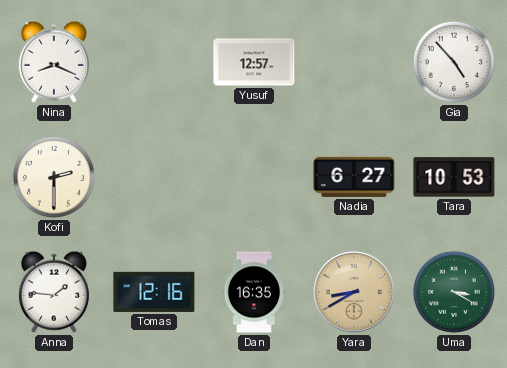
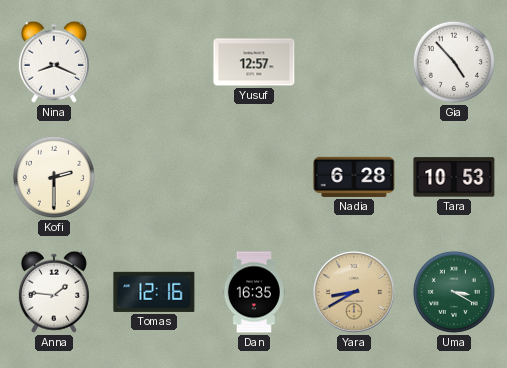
Nadia: 6:27 -> 6:28 (354, 177)
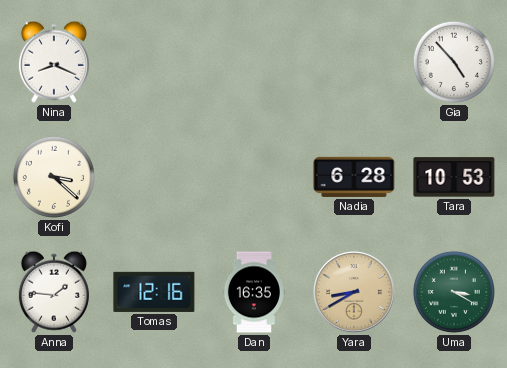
Yusuf: 12:57 -> none (254, 62)
Kofi: 2:30 -> 3:22 (54, 177)
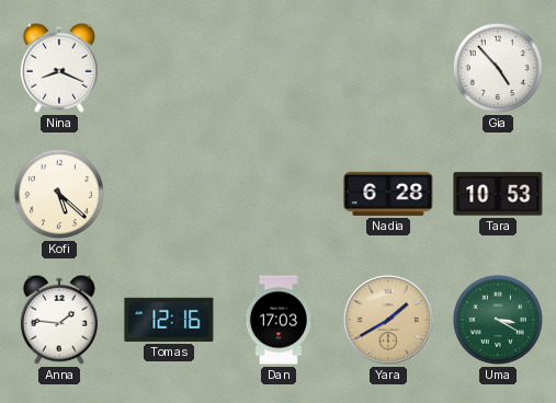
Kofi: 3:22 -> 5:22 (59, 194)
Dan: 16:35 -> 17:03 (279, 320)
Yara: 8:40 -> 1:40 (389, 321)
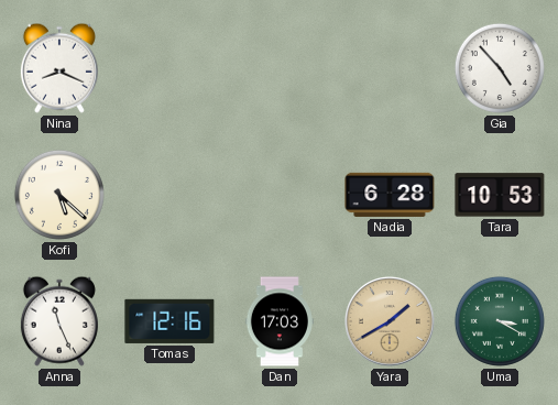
Anna: 1:46 -> 11:26 (59, 321)
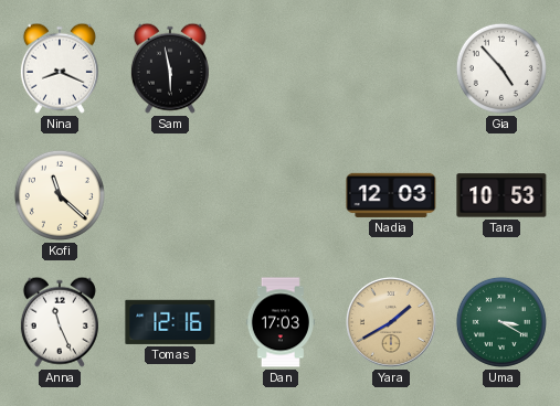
Sam: none -> 5:58 (170, 68)
Kofi: 5:22 -> 11:22 (60, 195)
Nadia: 6:28 -> 12:03 (391, 195)
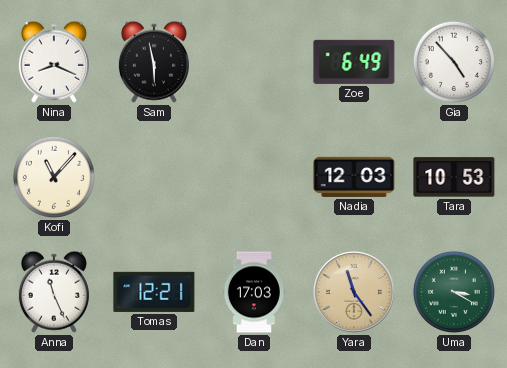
Zoe: none -> 6:49 (354, 62)
Kofi: 11:22 -> 11:07 (54, 177)
Tomas: 12:16 -> 12:21 (154, 292)
Yara: 1:40 -> 11:24 (355, 293)
